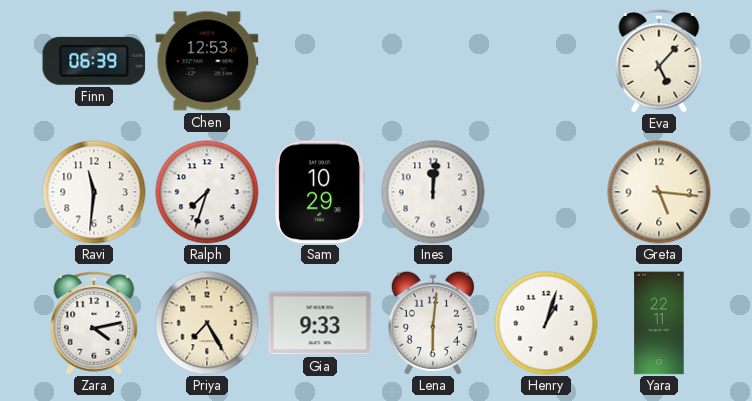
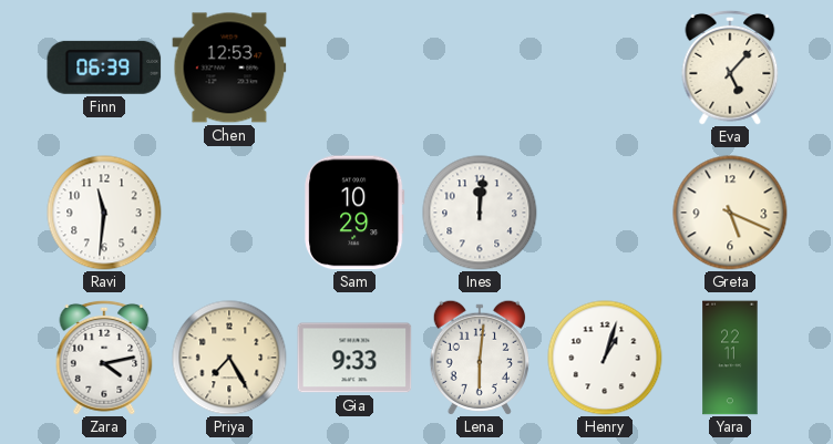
Ralph: 7:33 -> none (207, 192)
Greta: 5:16 -> 5:19 (730, 213)
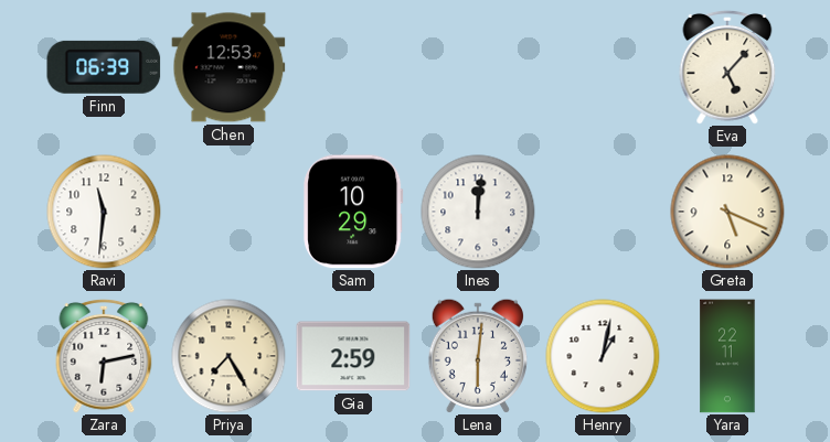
Zara: 4:13 -> 6:13 (104, 356)
Gia: 9:33 -> 2:59 (353, 356)
Henry: 1:03 -> 1:02 (603, 356)
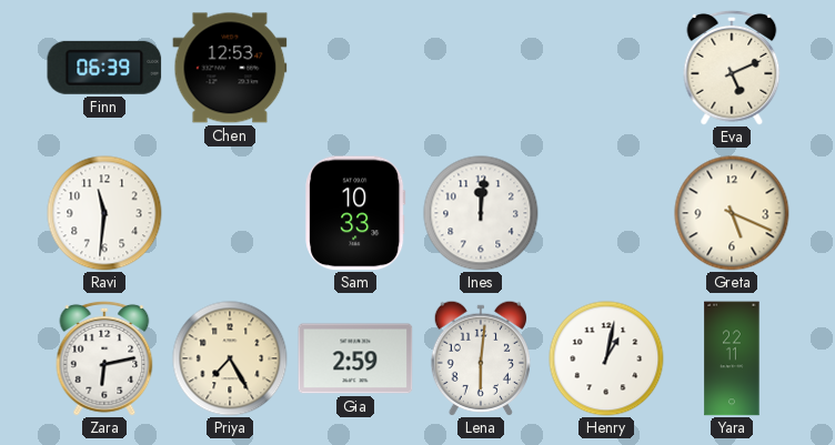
Eva: 5:07 -> 5:11 (732, 68)
Sam: 10:29 -> 10:33 (355, 213)
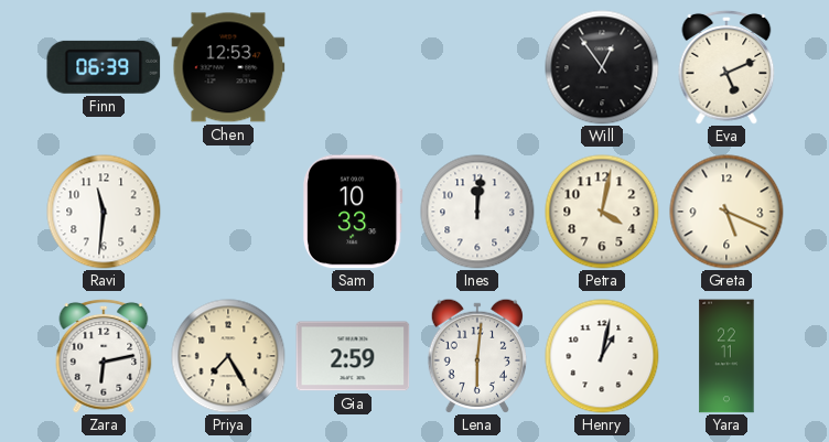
Will: none -> 12:54 (602, 67)
Petra: none -> 4:02 (602, 212)
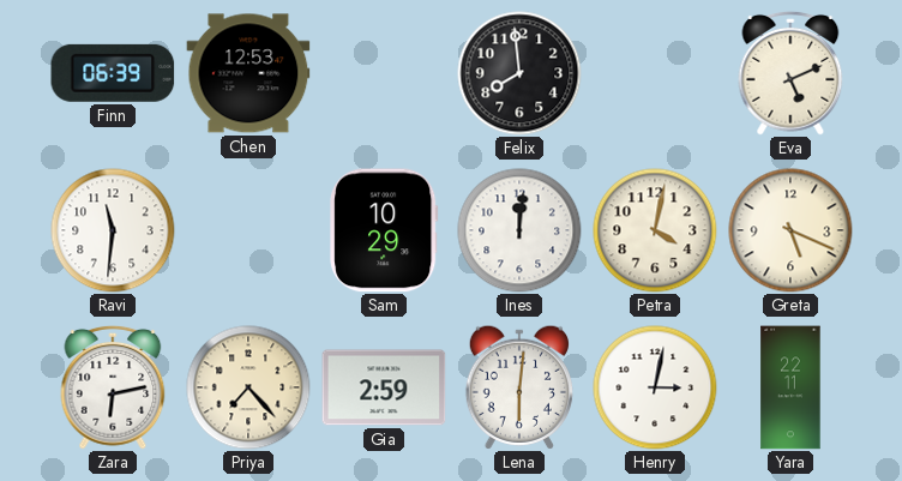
Felix: none -> 7:59 (519, 73)
Will: 12:54 -> none (602, 67)
Sam: 10:33 -> 10:29 (384, 230)
Priya: 7:25 -> 7:23 (248, 387)
Henry: 1:02 -> 3:02 (655, 387)
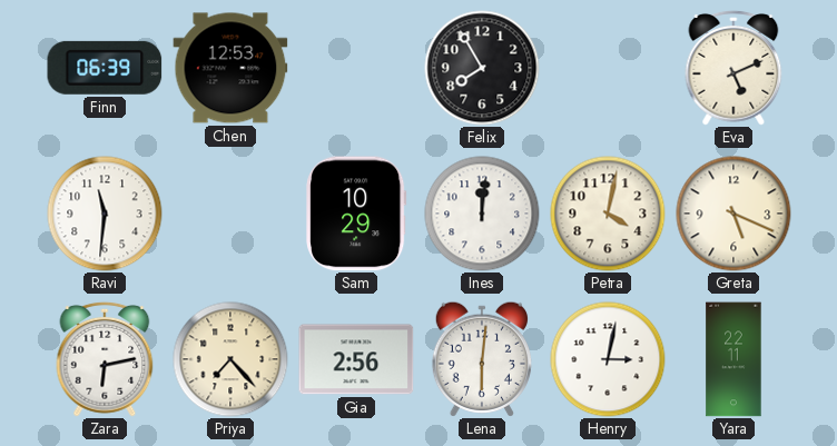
Felix: 7:59 -> 7:55 (482, 68)
Gia: 2:59 -> 2:56 (356, 359)
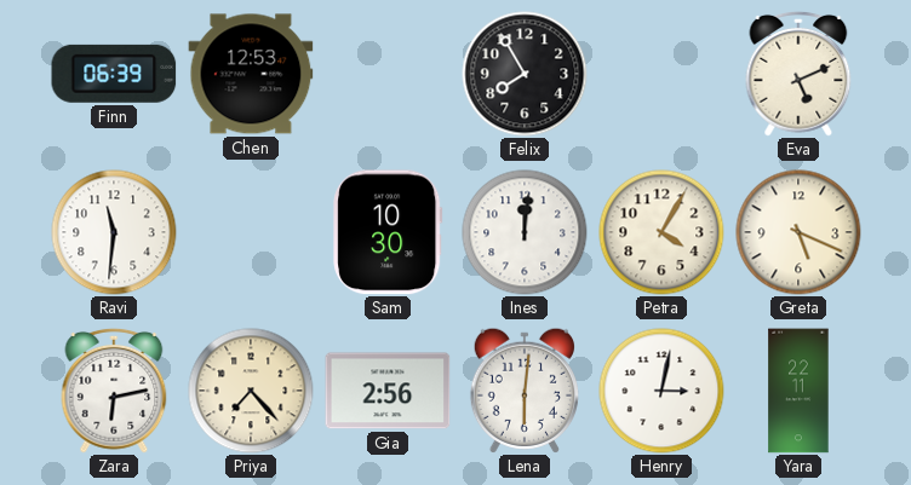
Sam: 10:29 -> 10:30 (388, 232)
Petra: 4:02 -> 4:05 (661, 232)
